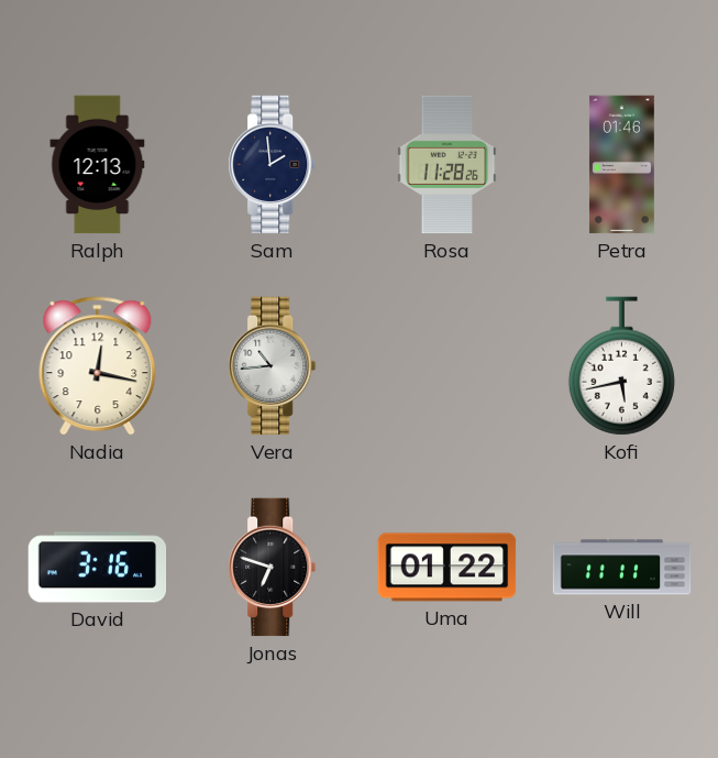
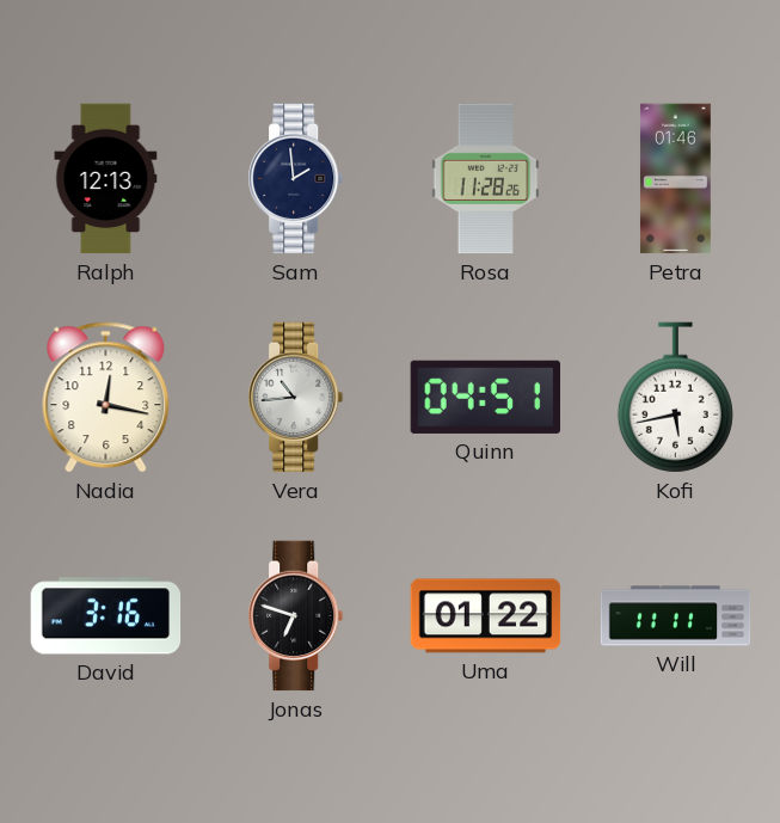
Quinn: none -> 04:51 (485, 397)
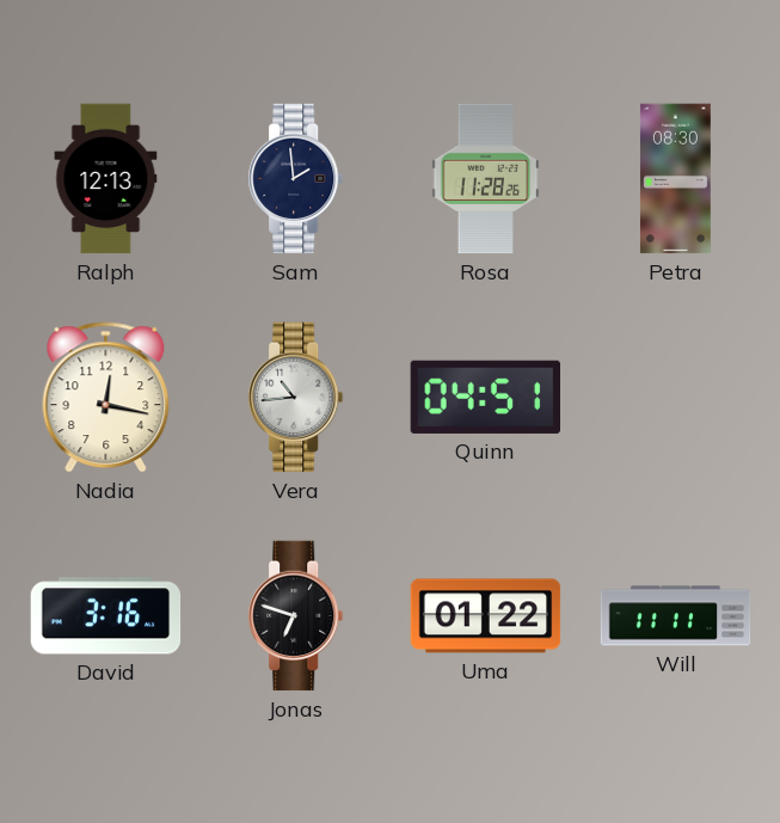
Petra: 01:46 -> 08:30 (675, 179)
Kofi: 5:43 -> none (675, 398)
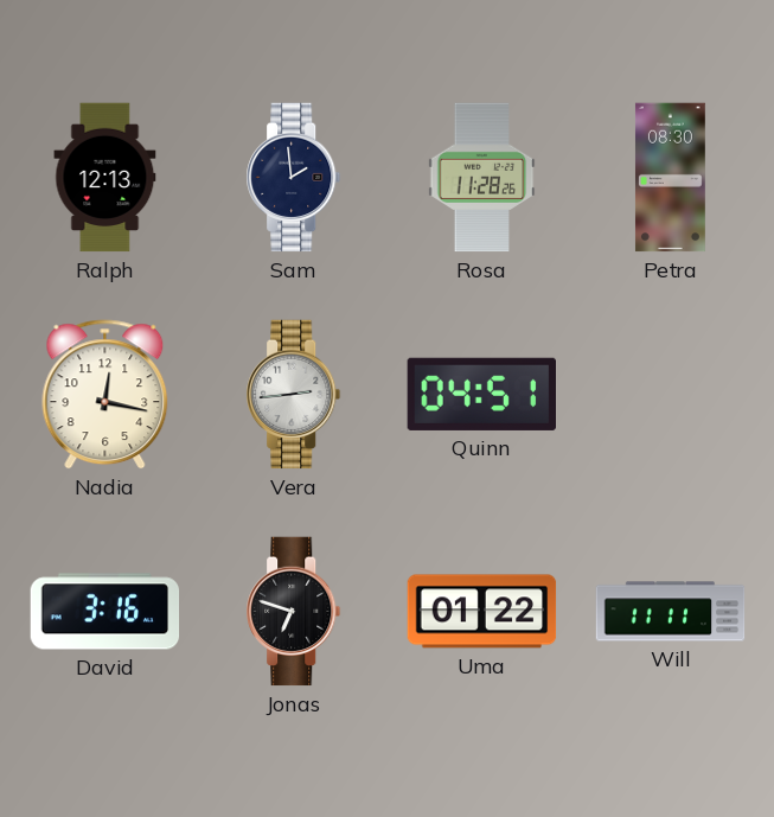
Vera: 10:44 -> 2:44 (294, 395)
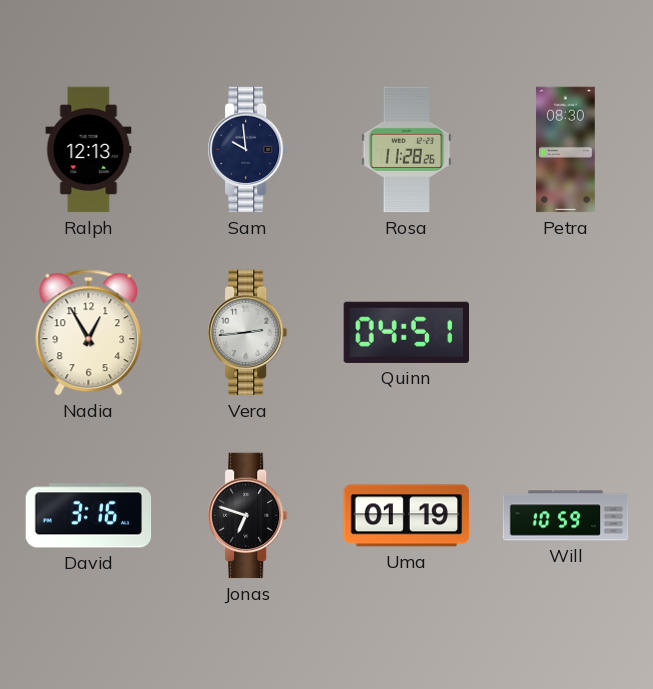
Sam: 1:59 -> 9:59 (248, 150)
Nadia: 12:17 -> 12:55 (89, 333)
Uma: 01:22 -> 01:19 (407, 516)
Will: 11:11 -> 10:59 (566, 516)
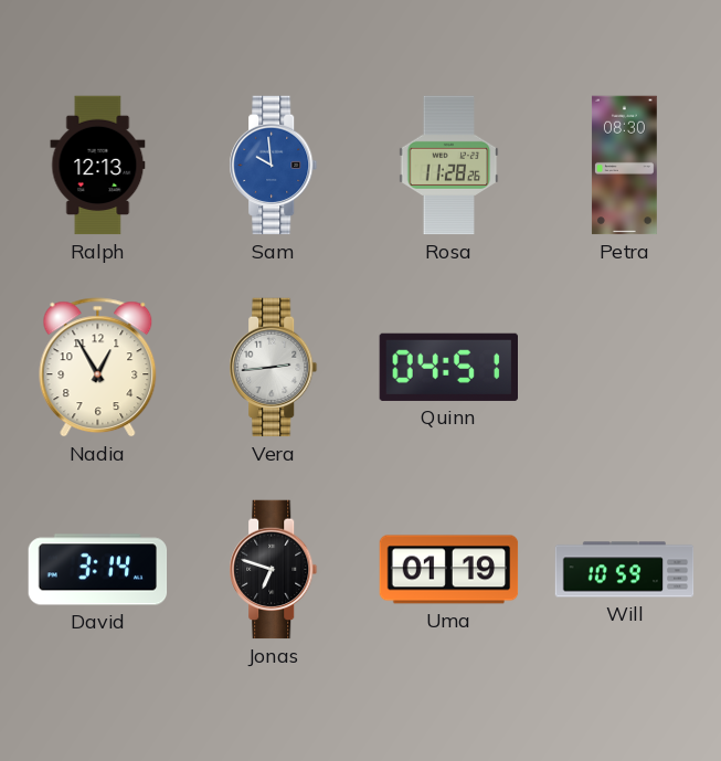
Sam dial: navy -> blue (274, 166)
David: 3:16 -> 3:14 (98, 570)
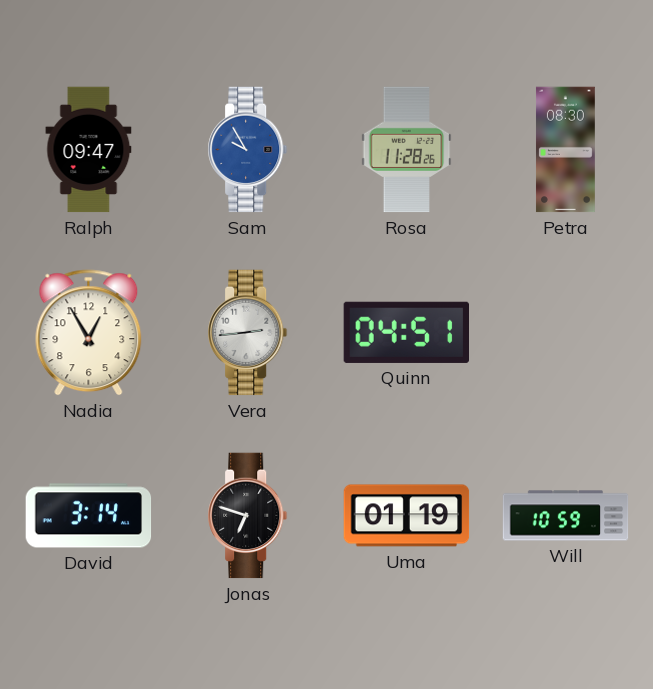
Ralph: 12:13 -> 09:47 (89, 150)
Sam: 9:59 -> 9:55 (248, 150)
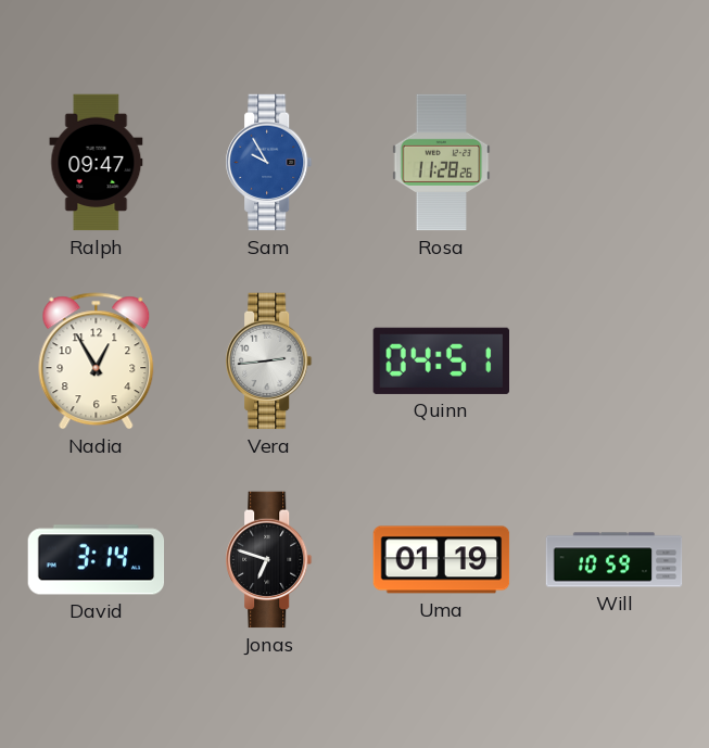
Petra: 08:30 -> none (565, 150)
